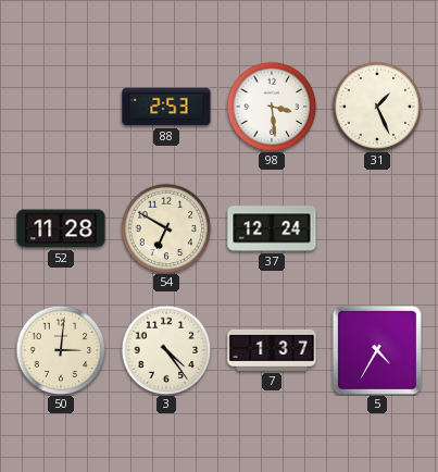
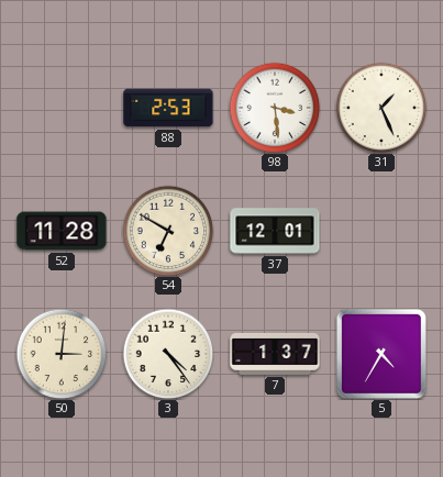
37: 12:24 -> 12:01 (275, 231)
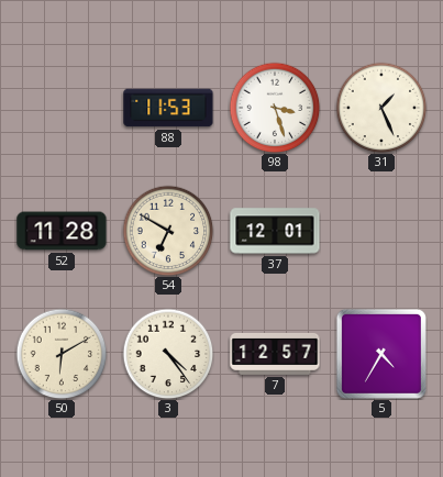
88: 2:53 -> 11:53 (168, 108)
98: 3:29 -> 3:27 (275, 108)
50: 3:01 -> 6:10 (62, 354)
7: 1:37 -> 12:57 (275, 354)
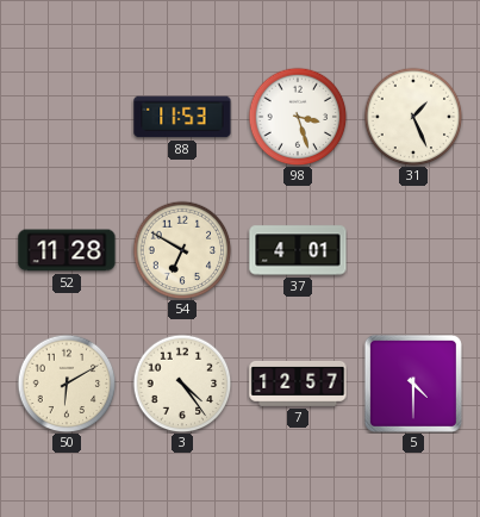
37: 12:01 -> 4:01 (298, 250)
5: 4:35 -> 4:30 (413, 384)
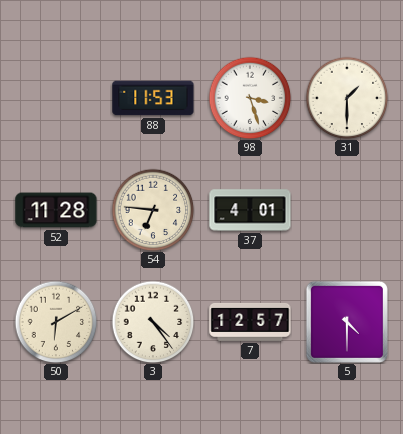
31: 1:26 -> 1:30 (347, 98)
54: 6:50 -> 6:46 (153, 210)
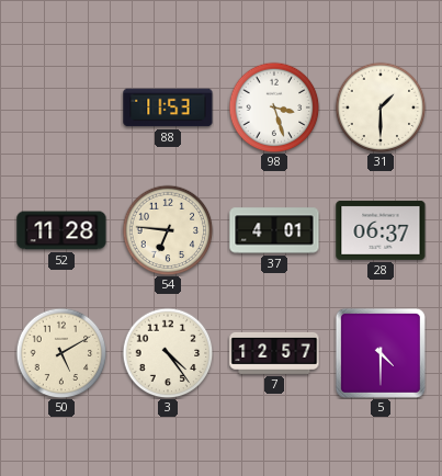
28: none -> 06:37 (381, 230)
50: 6:10 -> 5:10 (61, 353)
